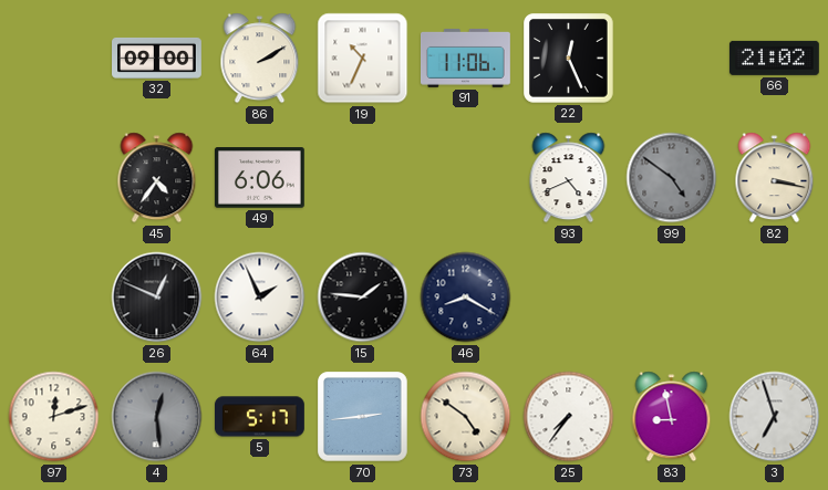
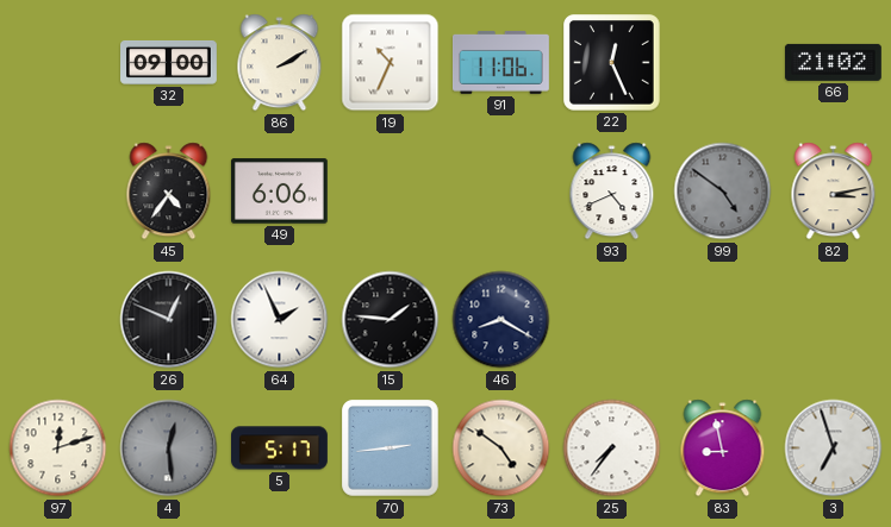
82: 3:17 -> 3:13 (834, 192)
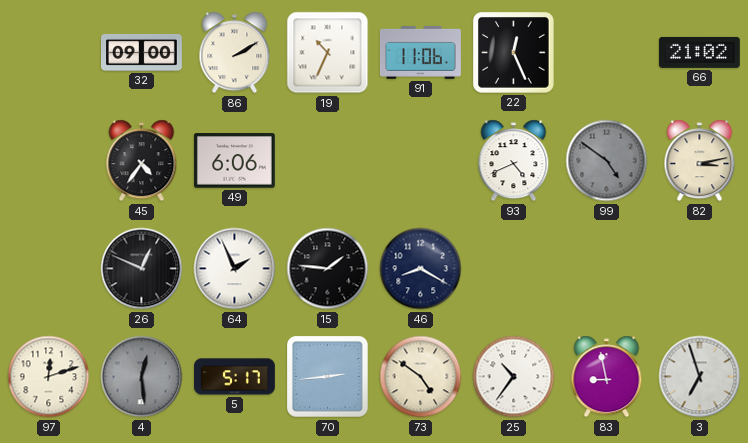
25: 7:36 -> 10:36 (514, 377)
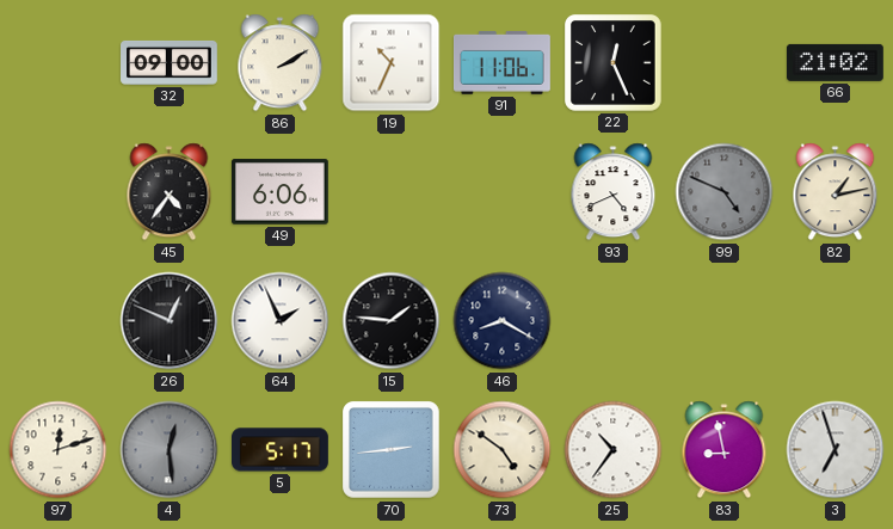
99: 4:51 -> 4:49 (725, 192)
82: 3:13 -> 1:13 (836, 192)
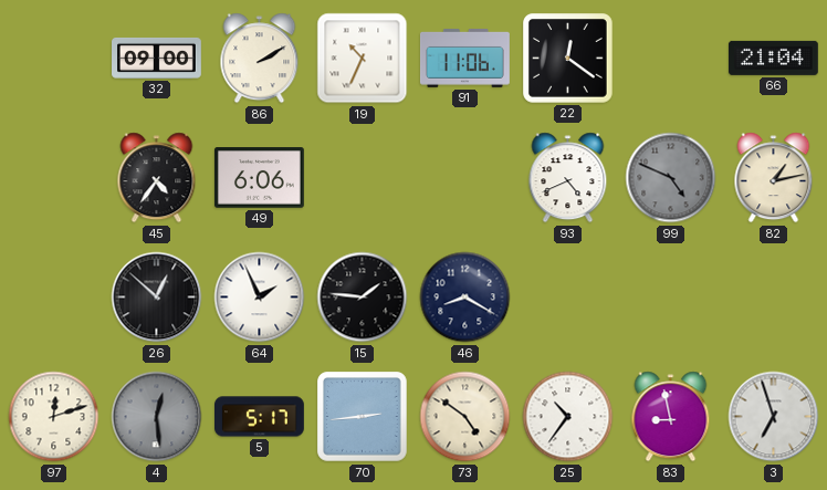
22: 12:26 -> 12:21 (568, 59)
66: 21:02 -> 21:04 (773, 58)
26: 12:49 -> 12:52 (157, 298)
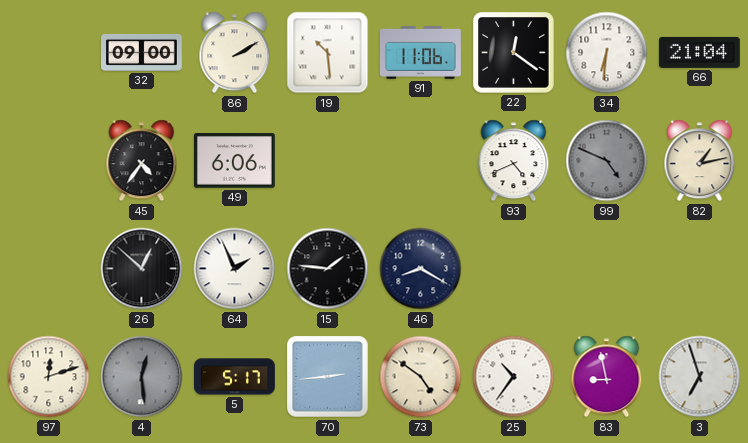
19: 10:34 -> 10:29 (328, 53)
34: none -> 6:31 (607, 53)
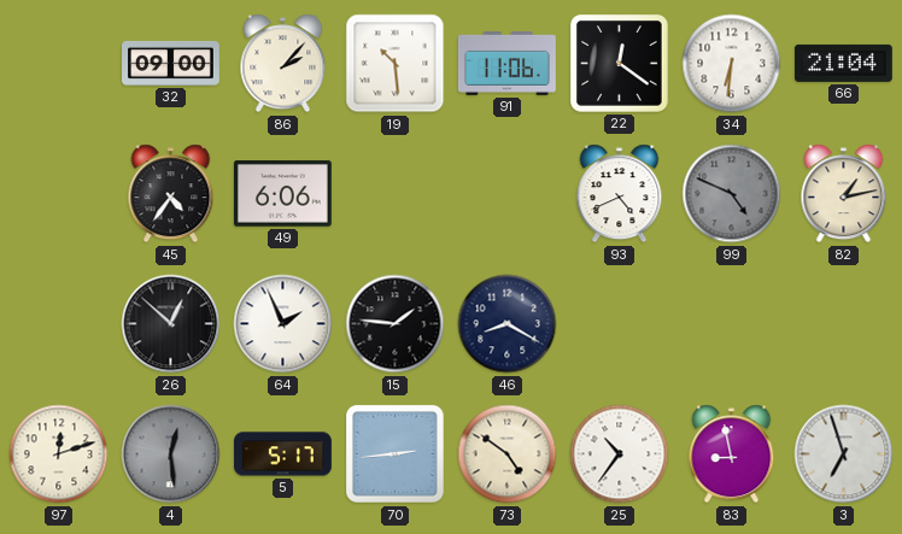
86: 2:10 -> 2:07 (283, 64)
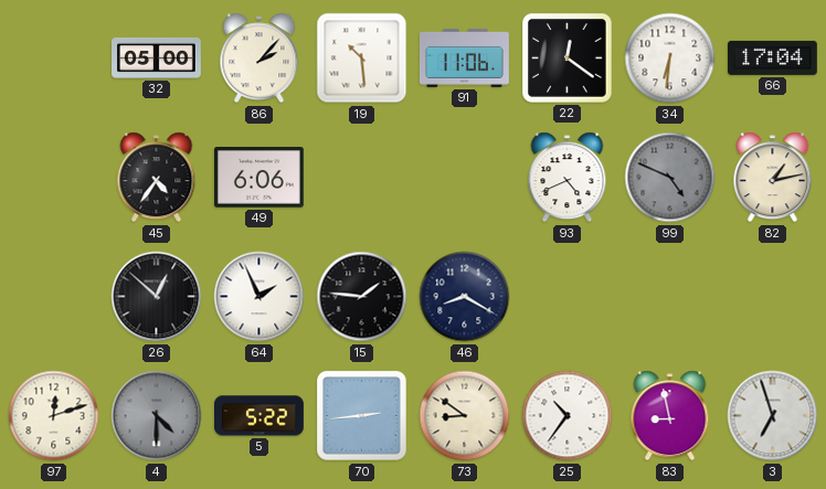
32: 09:00 -> 05:00 (157, 57)
66: 21:04 -> 17:04 (772, 57)
4: 12:29 -> 4:30 (157, 416)
5: 5:17 -> 5:22 (260, 416)
73: 4:51 -> 8:51 (465, 416)
